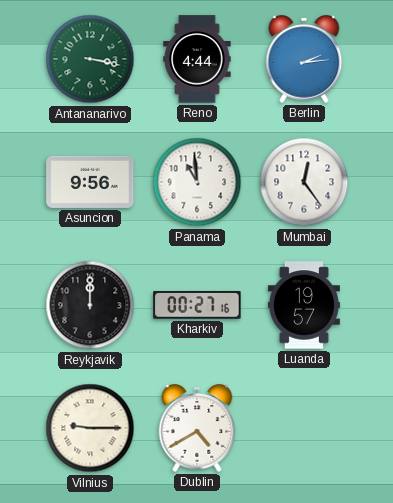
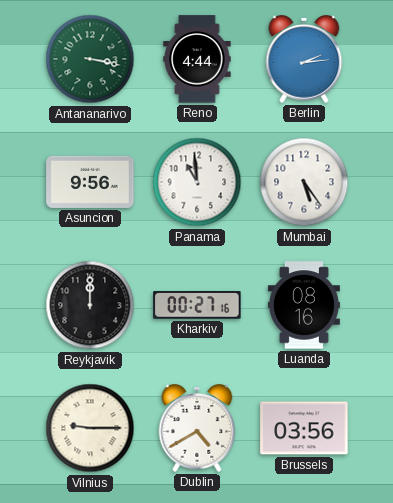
Mumbai: 12:24 -> 5:24 (304, 182)
Luanda: 19:57 -> 08:16 (304, 305)
Brussels: none -> 03:56 (304, 428)
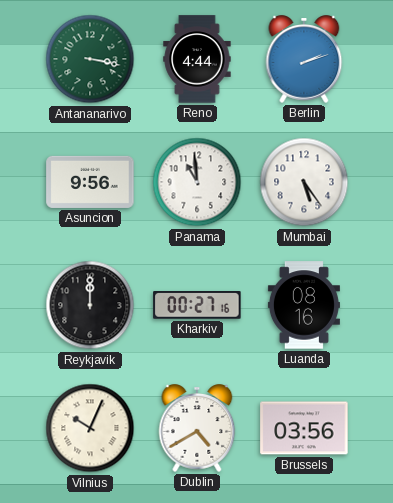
Berlin: 2:14 -> 2:12 (304, 59)
Vilnius: 9:15 -> 10:04 (90, 428)
